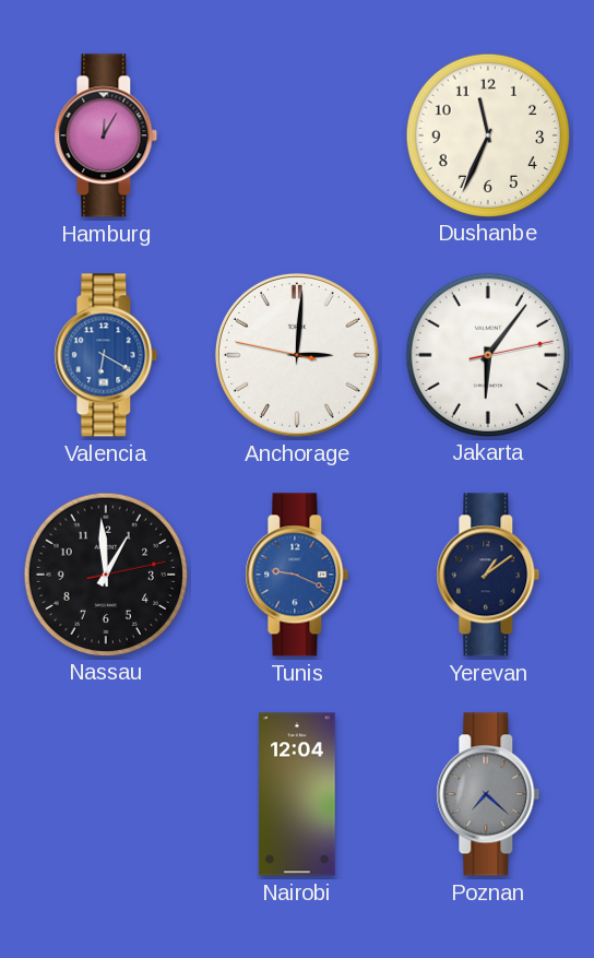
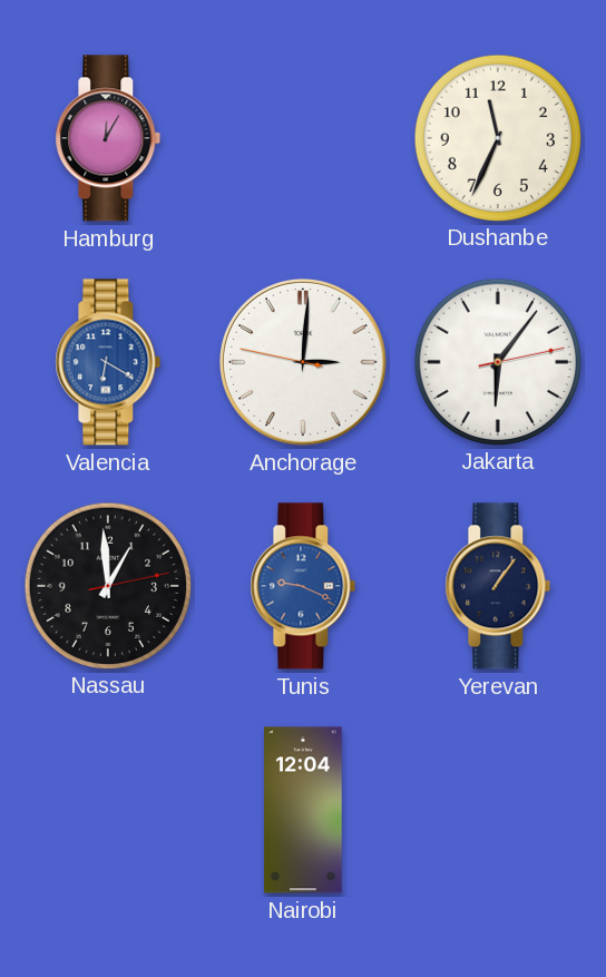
Yerevan: 1:09 -> 1:06 (498, 586)
Poznan: 7:22 -> none (488, 794)
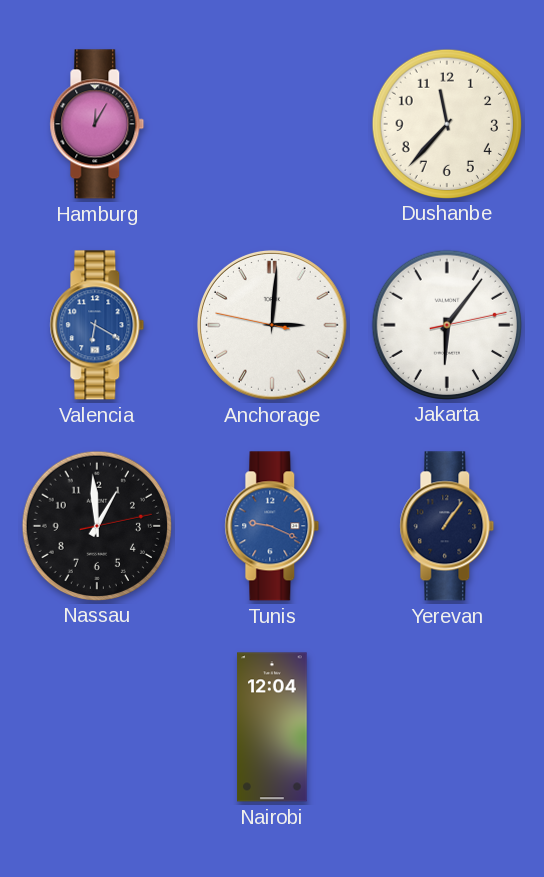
Dushanbe: 11:34 -> 11:37 (446, 123)
